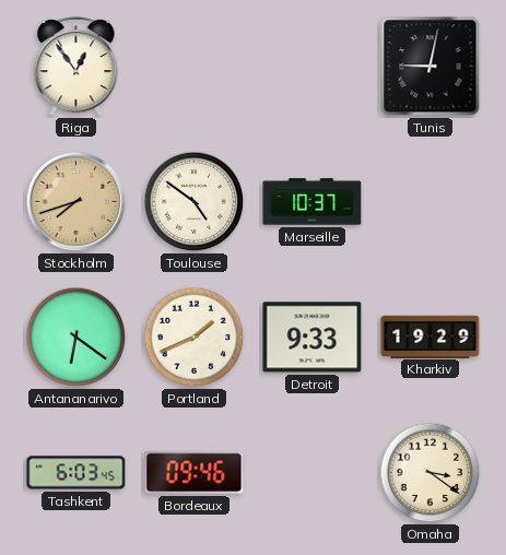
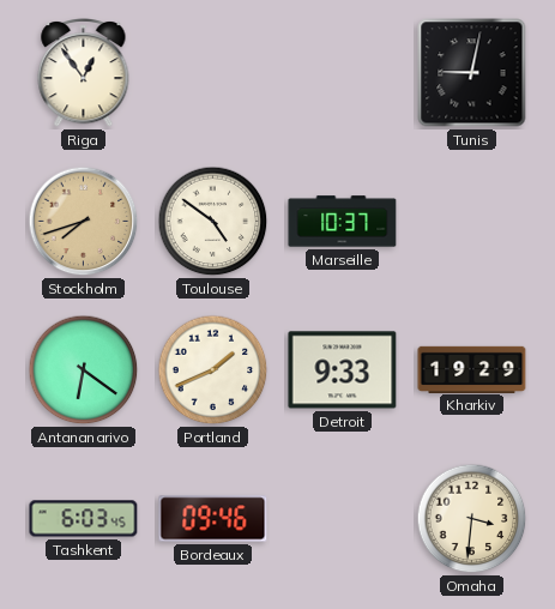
Omaha: 3:21 -> 3:31 (472, 519)
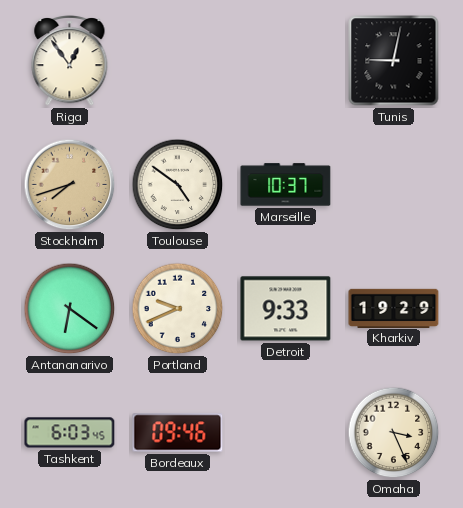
Portland: 1:41 -> 9:41 (178, 309)
Omaha: 3:31 -> 3:26 (394, 433)
